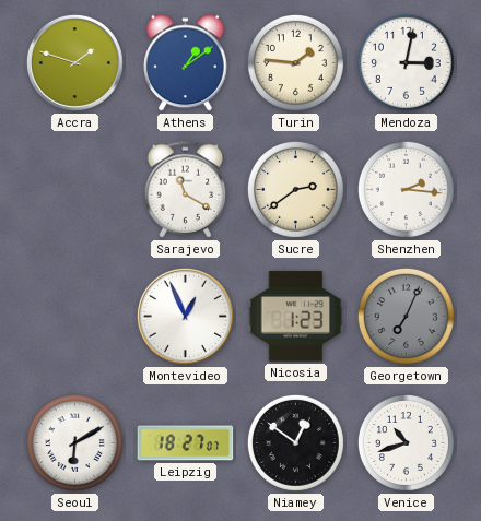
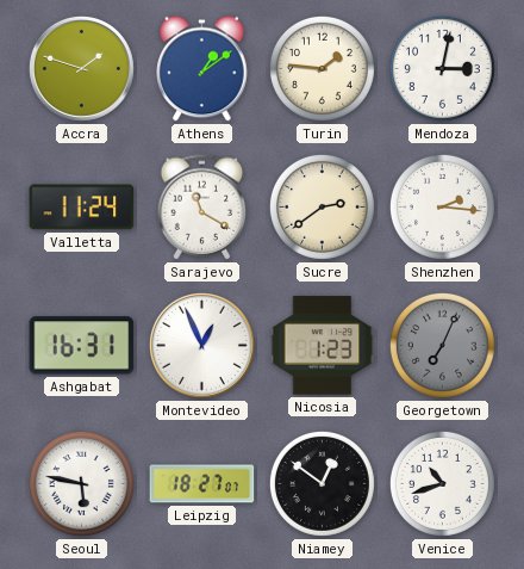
Valletta: none -> 11:24 (82, 208)
Ashgabat: none -> 16:31 (82, 346)
Seoul: 6:10 -> 5:47 (81, 483)
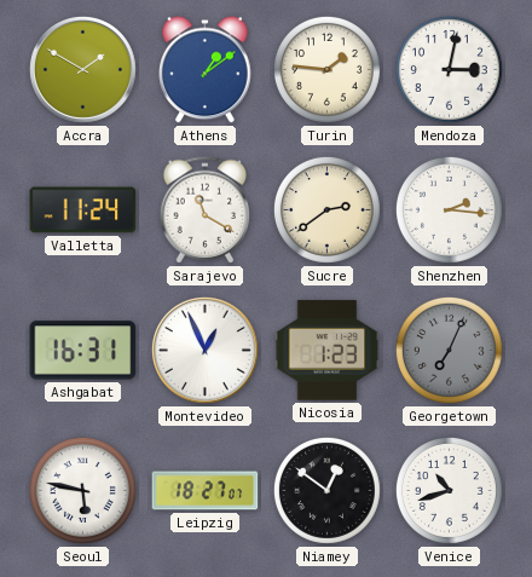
Accra: 1:48 -> 1:50 (82, 69)
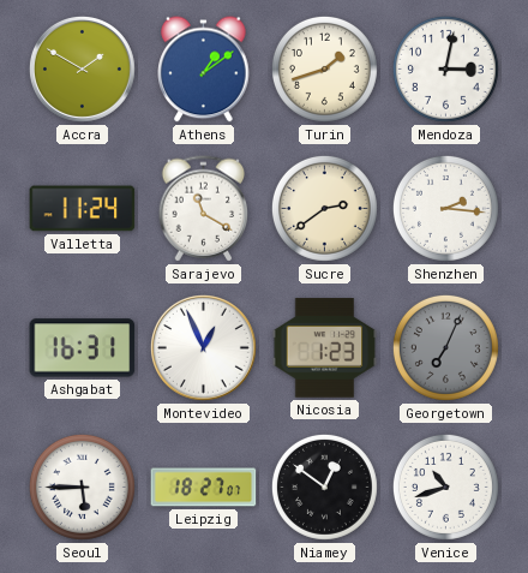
Turin: 1:46 -> 1:42 (324, 68)
Seoul: 5:47 -> 5:45 (82, 487)
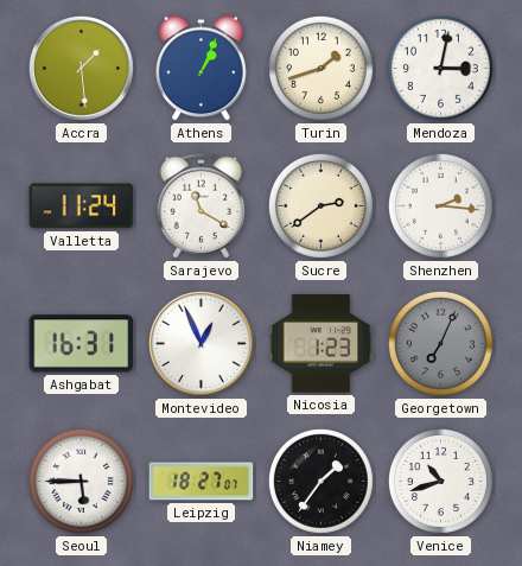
Accra: 1:50 -> 1:29 (81, 68)
Athens: 1:09 -> 1:04 (202, 69)
Niamey: 12:51 -> 1:36 (320, 481)
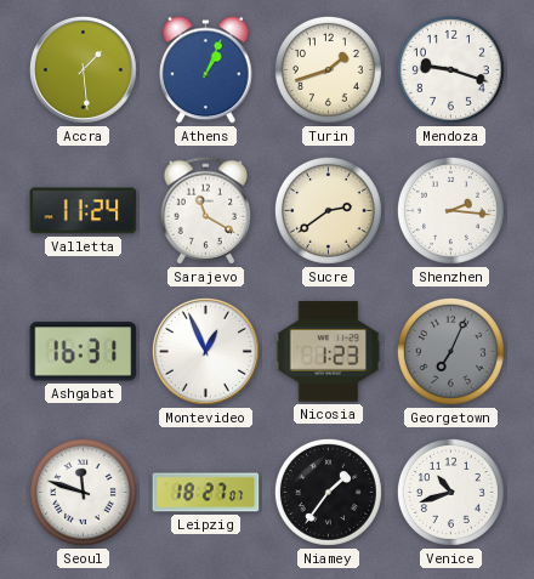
Mendoza: 3:02 -> 9:18 (450, 69)
Seoul: 5:45 -> 11:48 (83, 492)
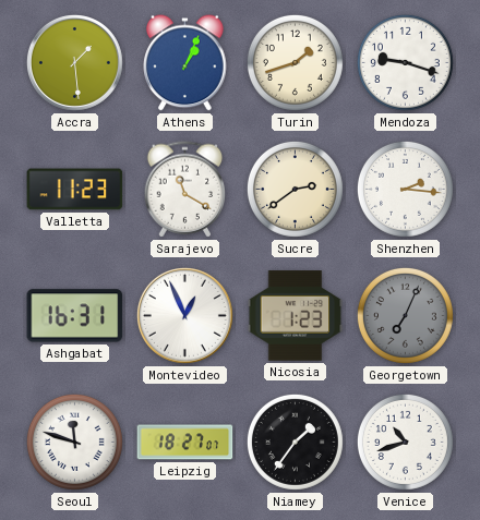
Valletta: 11:24 -> 11:23 (75, 190)
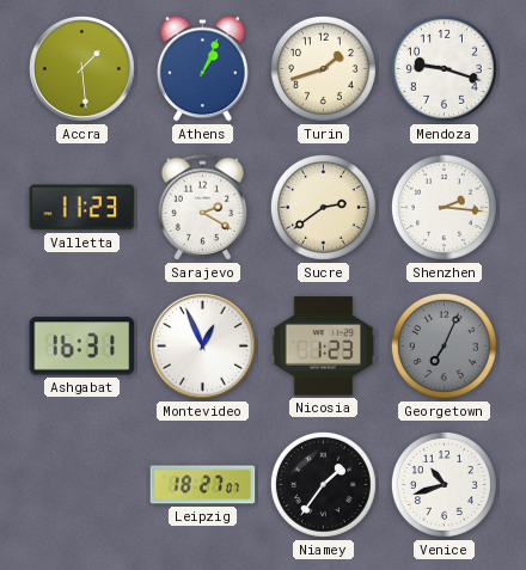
Sarajevo: 11:20 -> 2:20 (203, 208)
Seoul: 11:48 -> none (74, 442)
